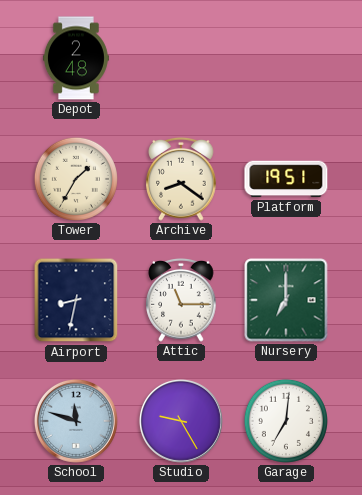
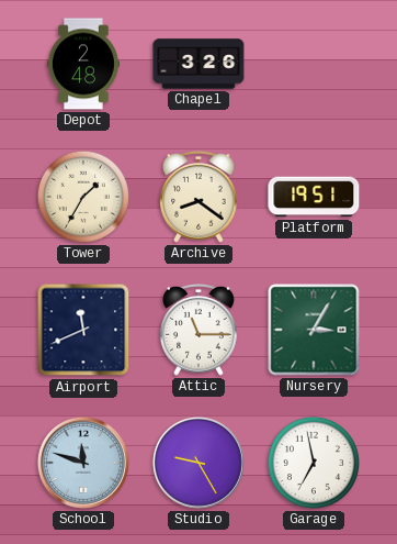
Chapel: none -> 3:26 (198, 64)
Airport: 8:32 -> 11:41 (83, 330)
Nursery: 7:00 -> 3:05 (314, 330)
Garage: 7:01 -> 6:58 (314, 463)
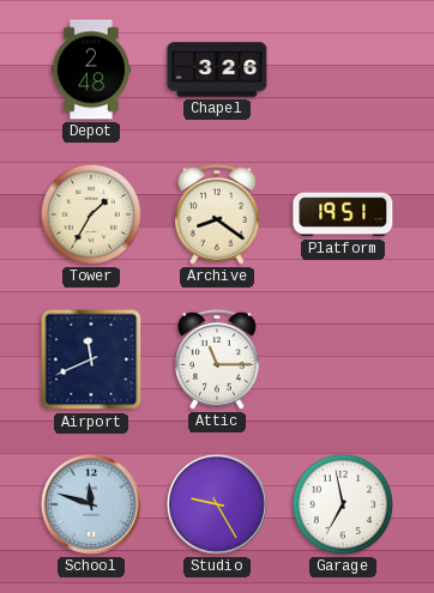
Nursery: 3:05 -> none (314, 330)
